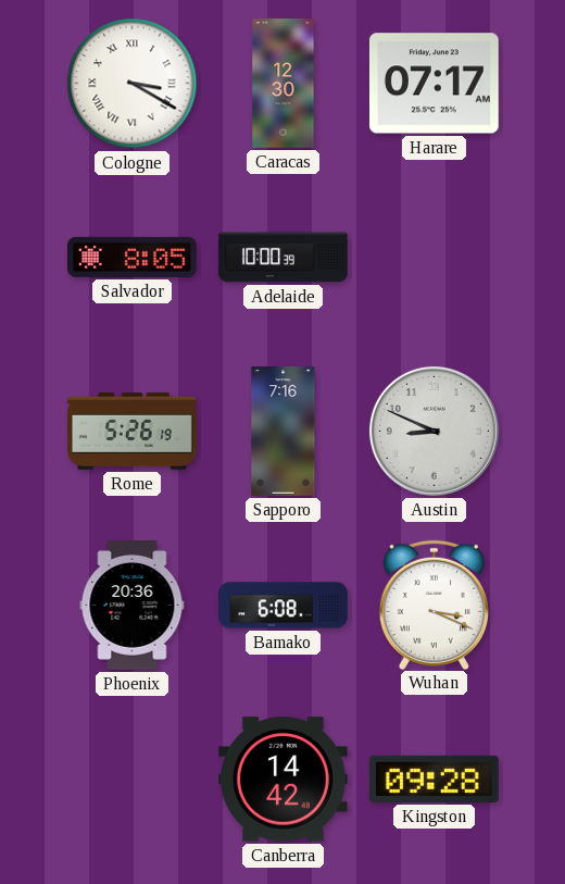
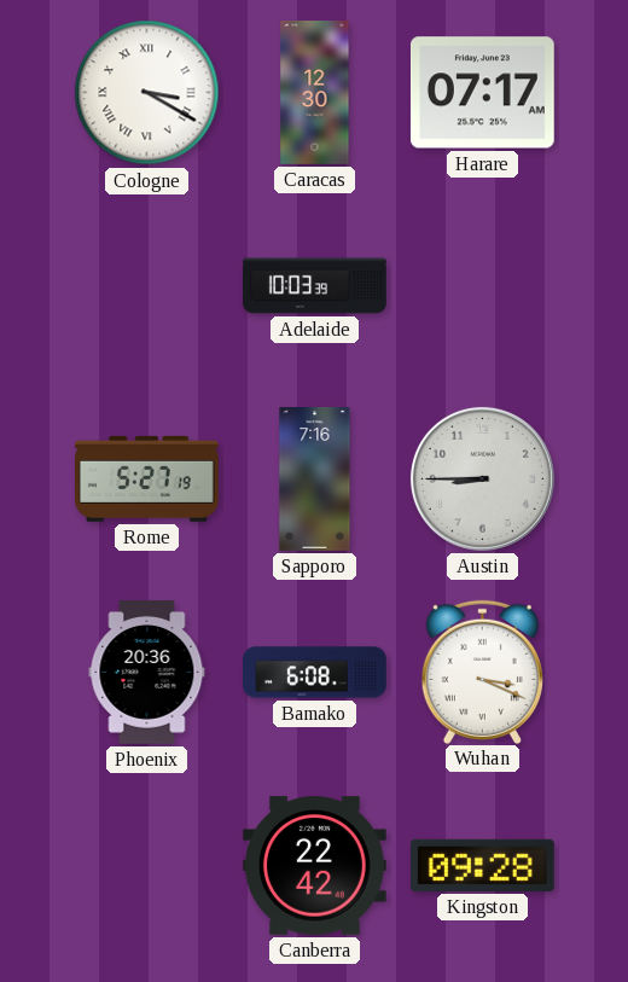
Salvador: 8:05 -> none (131, 257)
Adelaide: 10:00 -> 10:03 (315, 286)
Rome: 5:26 -> 5:27 (147, 478)
Austin: 8:49 -> 8:45 (482, 478)
Canberra: 14:42 -> 22:42 (314, 866)
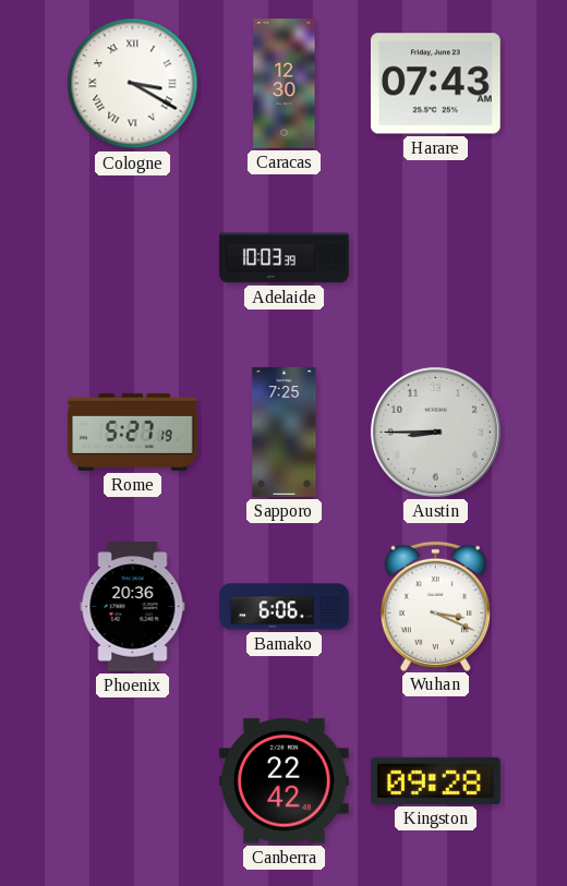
Harare: 07:17 -> 07:43 (435, 84)
Sapporo: 7:16 -> 7:25 (285, 433)
Bamako: 6:08 -> 6:06 (285, 607)
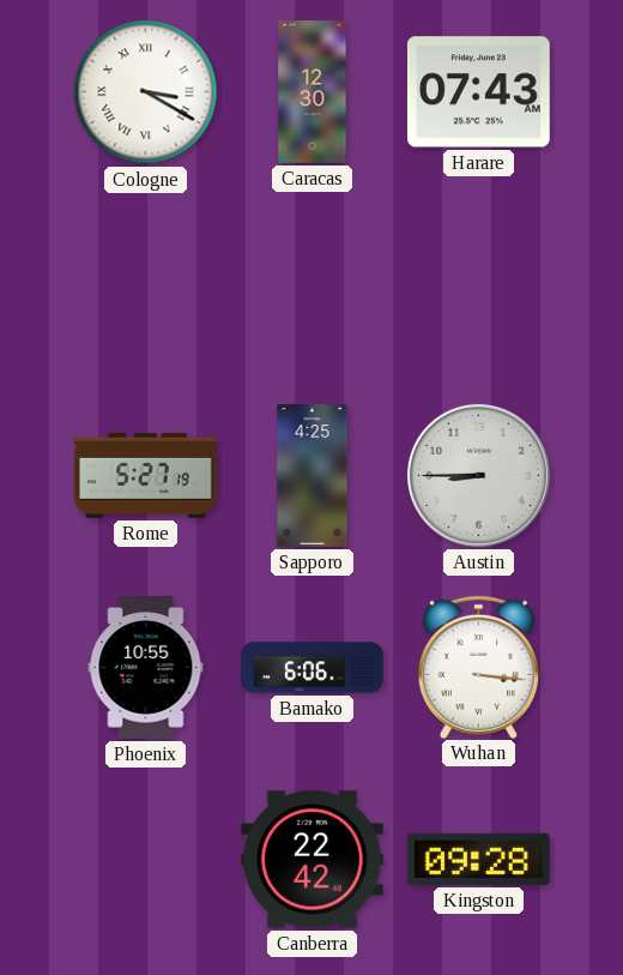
Adelaide: 10:03 -> none (285, 258)
Sapporo: 7:25 -> 4:25 (313, 476)
Phoenix: 20:36 -> 10:55 (146, 668)
Wuhan: 3:19 -> 3:16 (478, 667)
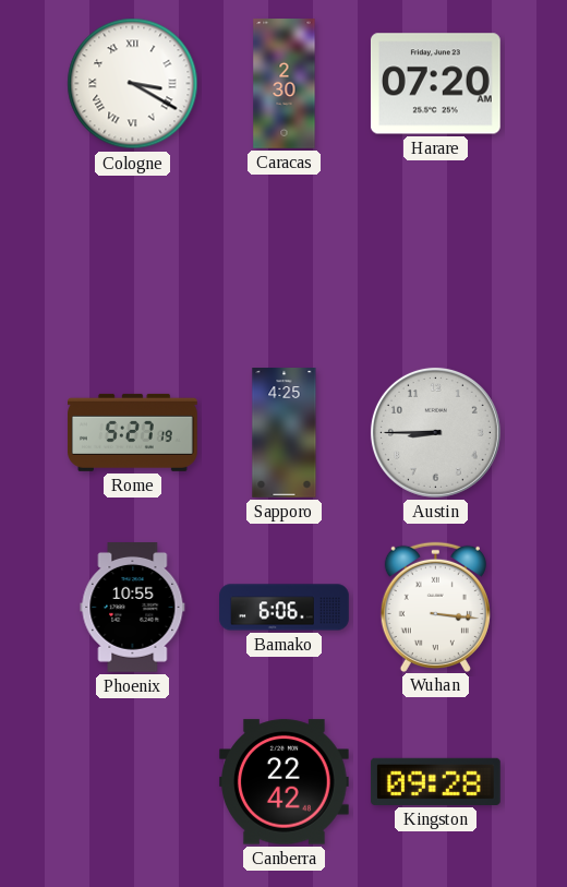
Caracas: 12:30 -> 2:30 (285, 84)
Harare: 07:43 -> 07:20 (435, 84)
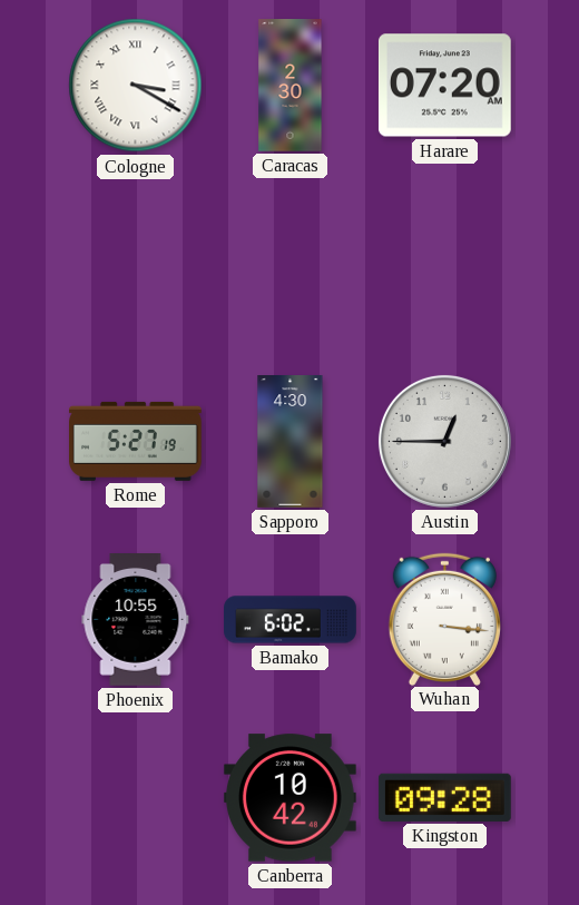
Sapporo: 4:25 -> 4:30 (291, 442)
Austin: 8:45 -> 12:45 (444, 441)
Bamako: 6:06 -> 6:02 (291, 620)
Canberra: 22:42 -> 10:42 (289, 798)
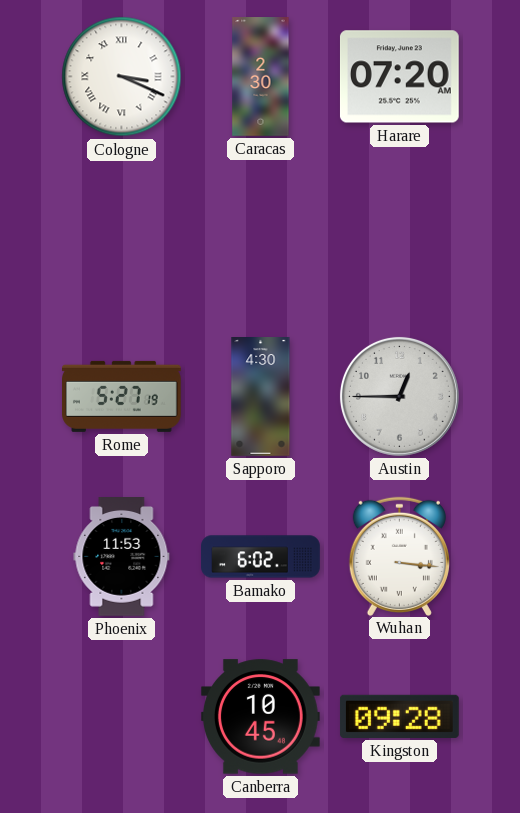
Cologne: 3:20 -> 3:19 (122, 77)
Phoenix: 10:55 -> 11:53 (122, 557)
Canberra: 10:42 -> 10:45 (260, 717)
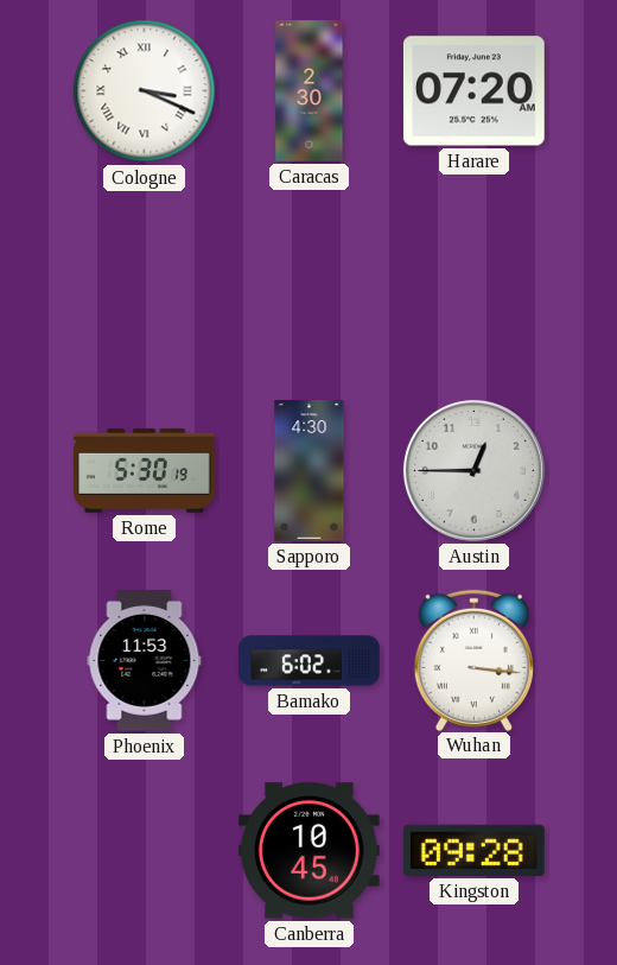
Rome: 5:27 -> 5:30 (145, 470)
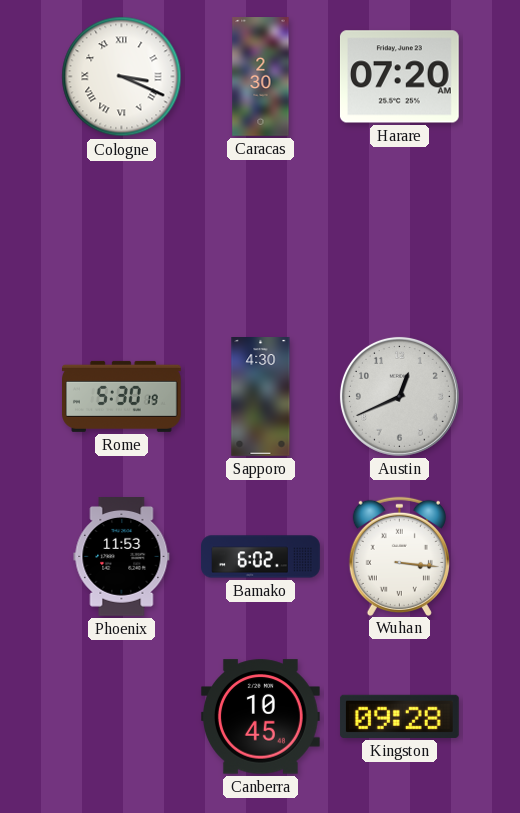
Austin: 12:45 -> 12:41 (399, 396)
